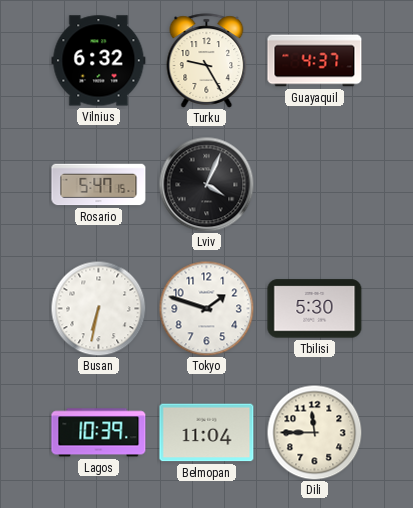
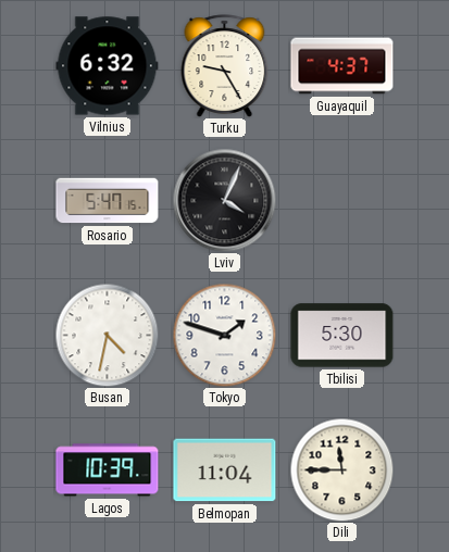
Busan: 6:32 -> 4:32 (107, 335)
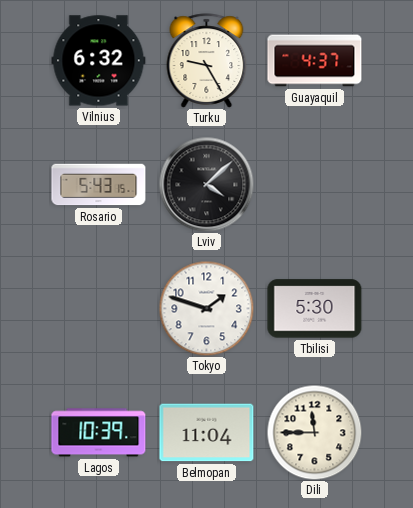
Rosario: 5:47 -> 5:43 (99, 185)
Lviv: 4:04 -> 4:08 (206, 184)
Busan: 4:32 -> none (107, 335)
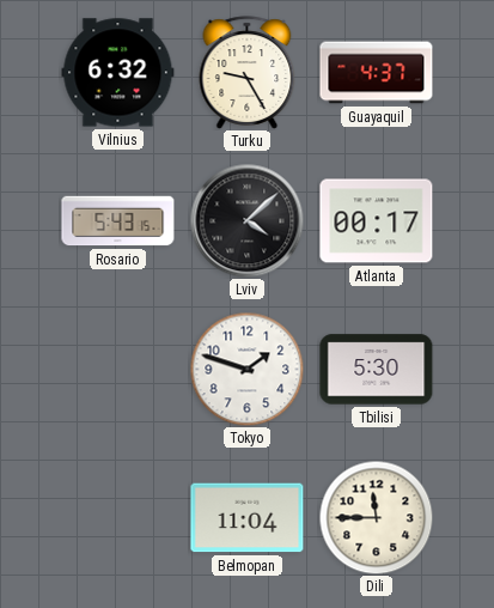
Atlanta: none -> 00:17 (377, 221)
Lagos: 10:39 -> none (99, 433)
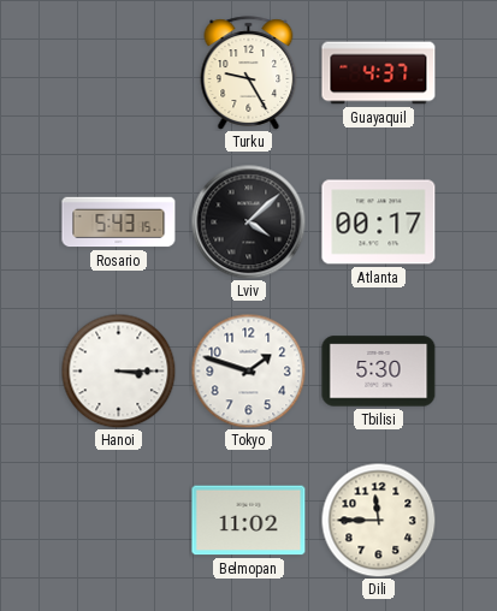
Vilnius: 6:32 -> none (118, 73)
Hanoi: none -> 3:15 (118, 370)
Belmopan: 11:04 -> 11:02 (249, 521)
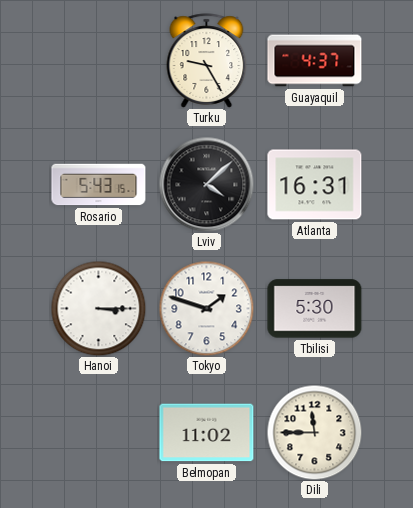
Atlanta: 00:17 -> 16:31 (315, 185)
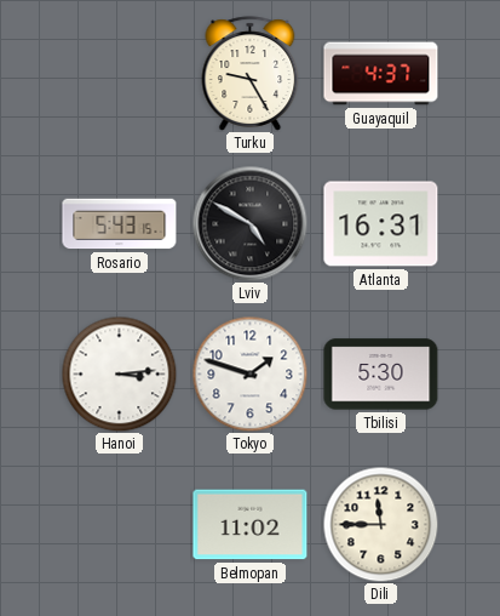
Lviv: 4:08 -> 4:50 (249, 223)
Hanoi: 3:15 -> 3:14 (119, 373)
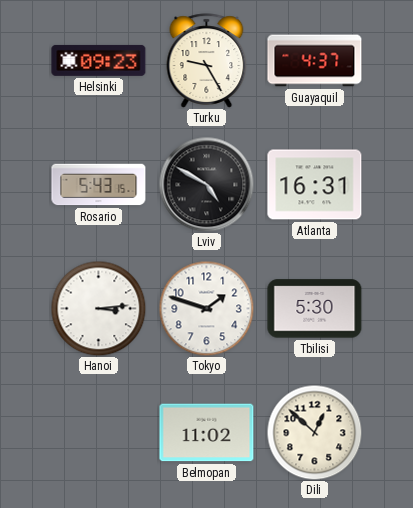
Helsinki: none -> 09:23 (99, 60)
Dili: 11:45 -> 12:52 (314, 432)
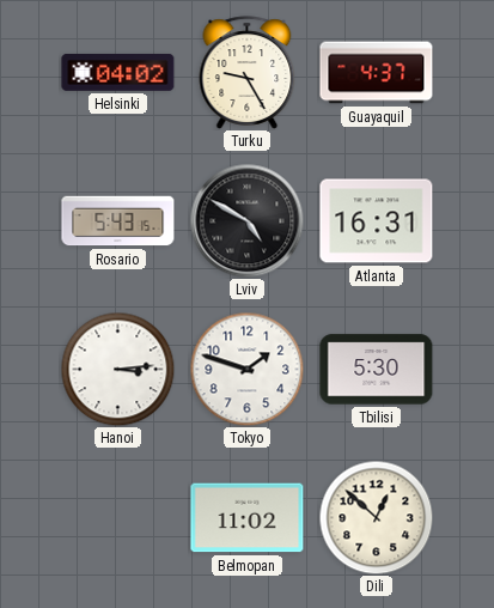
Helsinki: 09:23 -> 04:02 (118, 72)
